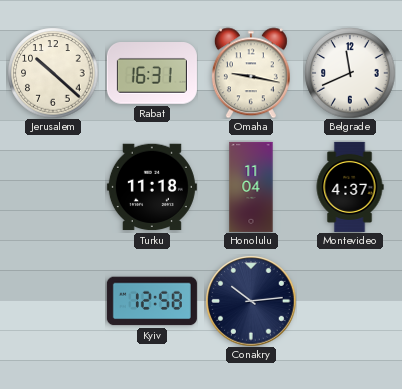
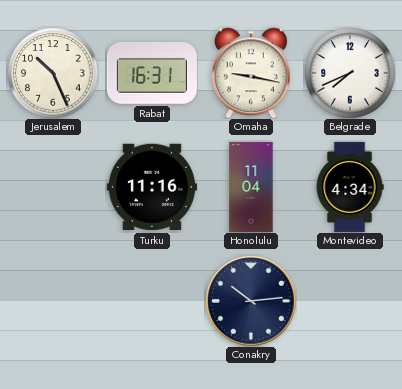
Jerusalem: 10:22 -> 10:26 (53, 73)
Belgrade: 11:41 -> 7:41 (350, 73)
Turku: 11:18 -> 11:16 (152, 187)
Montevideo: 4:37 -> 4:34 (350, 187)
Kyiv: 12:58 -> none (152, 301)
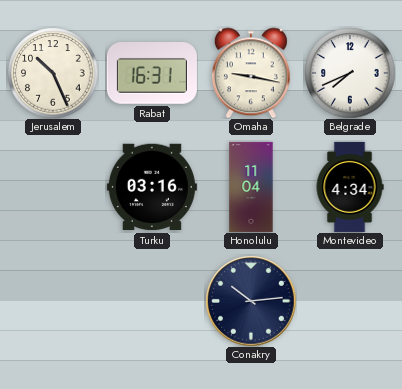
Turku: 11:16 -> 03:16 (152, 187)
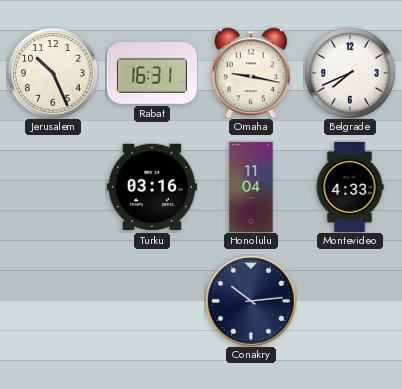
Montevideo: 4:34 -> 4:33 (350, 187)
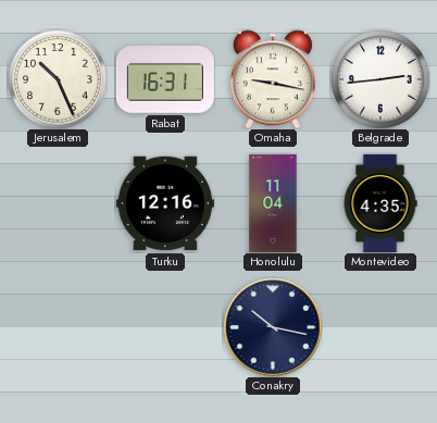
Belgrade: 7:41 -> 2:44 (380, 79)
Turku: 03:16 -> 12:16 (165, 203)
Montevideo: 4:33 -> 4:35 (380, 203)
Conakry: 10:14 -> 10:17 (273, 327)
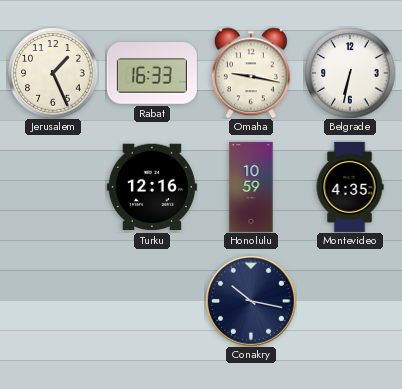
Jerusalem: 10:26 -> 1:26 (53, 73)
Rabat: 16:31 -> 16:33 (152, 73)
Belgrade: 2:44 -> 6:32 (350, 73)
Honolulu: 11:04 -> 10:59 (251, 187)
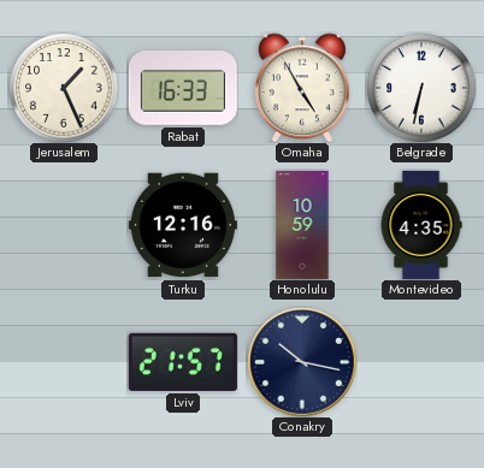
Omaha: 9:17 -> 4:55 (302, 88)
Lviv: none -> 21:57 (183, 362)
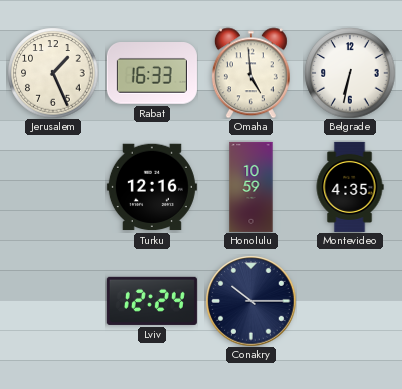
Omaha: 4:55 -> 4:59 (251, 73)
Lviv: 21:57 -> 12:24 (152, 301)
Conakry: 10:17 -> 10:15 (251, 301)
